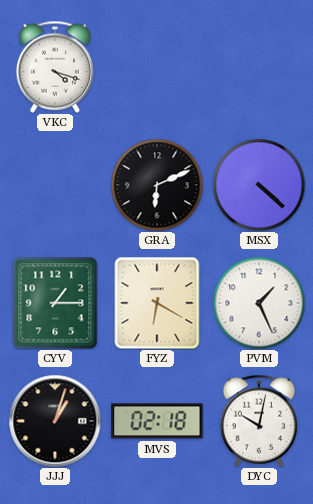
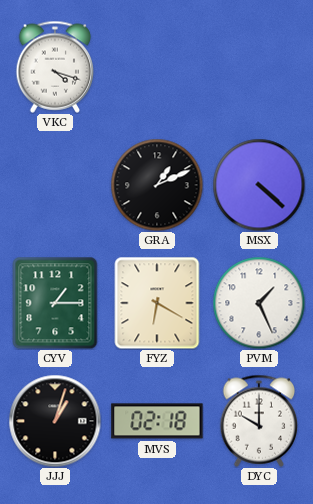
GRA: 6:11 -> 1:11 (157, 185)
DYC: 10:02 -> 10:00 (259, 421)
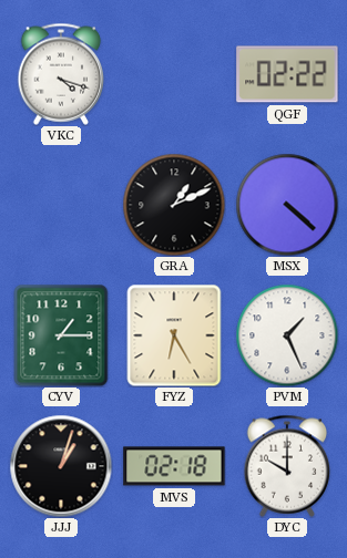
QGF: none -> 02:22 (287, 74)
FYZ: 6:20 -> 6:25 (174, 335)
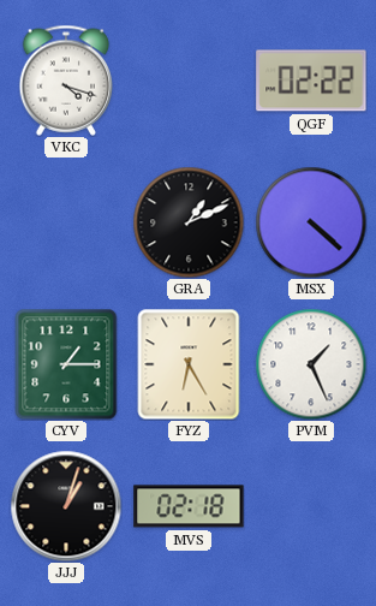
DYC: 10:00 -> none (287, 466)
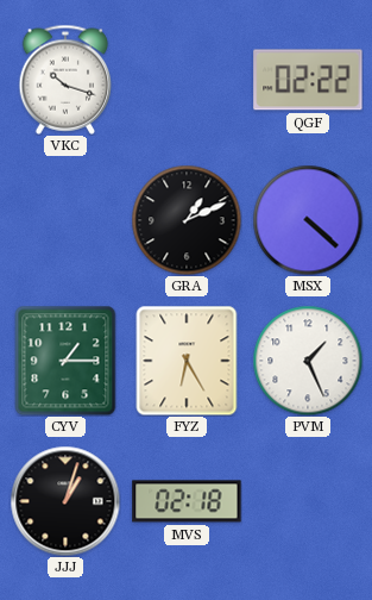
VKC: 4:18 -> 10:18 (65, 80)
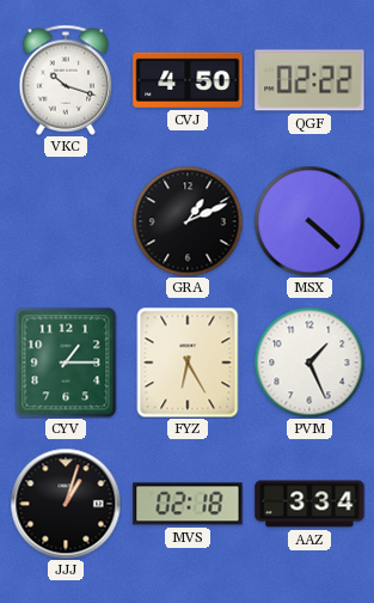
CVJ: none -> 4:50 (188, 80)
AAZ: none -> 3:34 (309, 504)
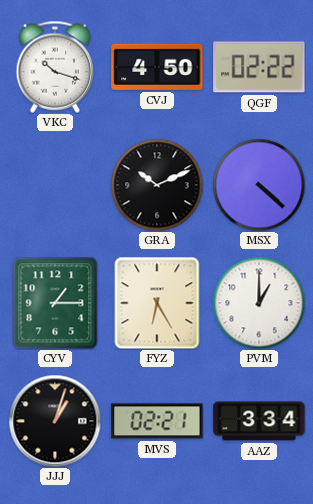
GRA: 1:11 -> 10:11 (157, 185)
PVM: 1:26 -> 1:00 (259, 303)
MVS: 02:18 -> 02:21 (157, 421)
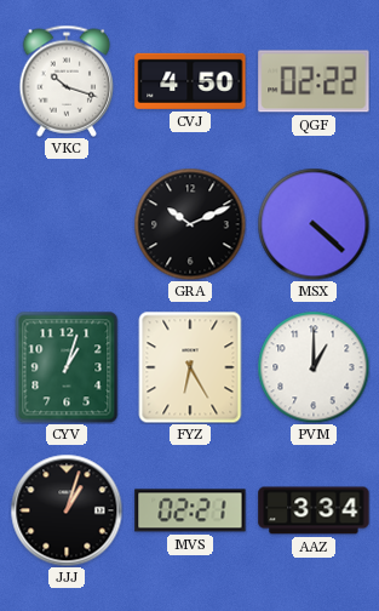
CYV: 1:15 -> 1:03 (67, 367)
